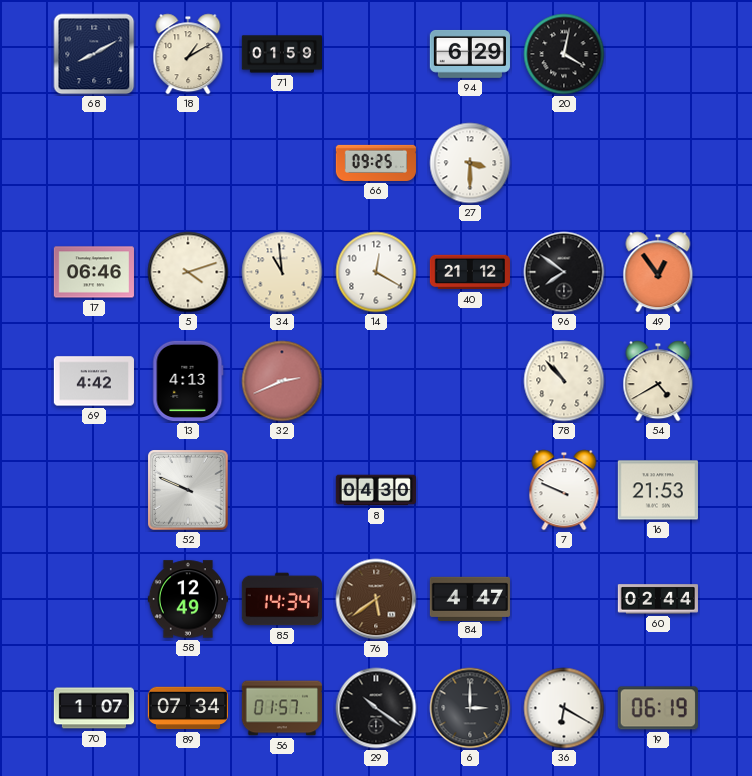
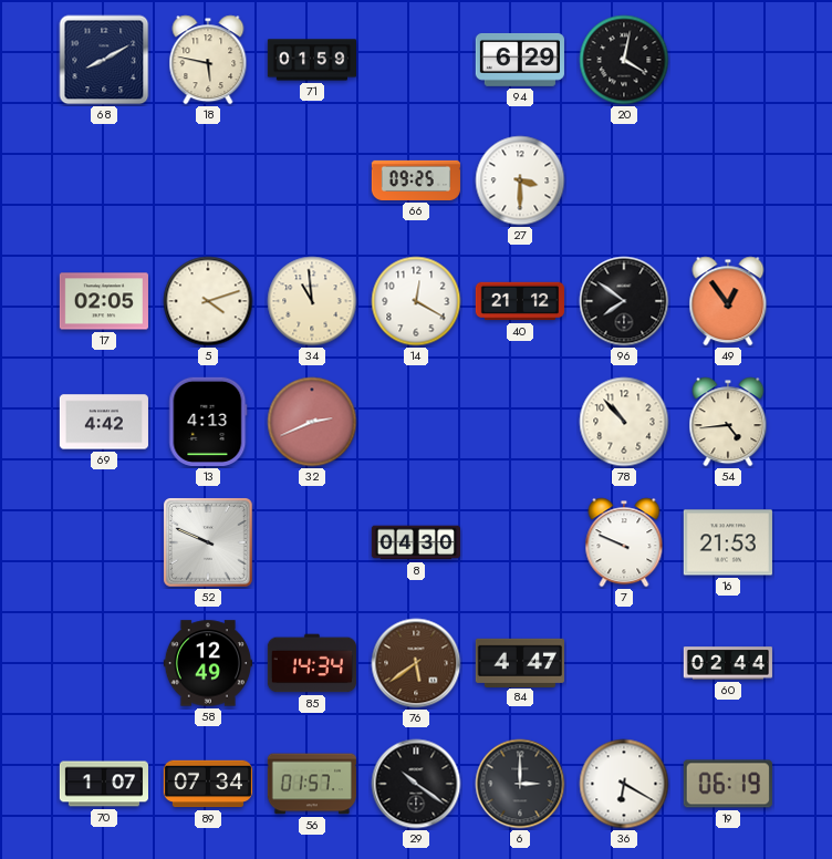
18: 1:10 -> 5:47 (208, 60)
17: 06:46 -> 02:05 (104, 301)
54: 4:40 -> 4:44 (728, 422)
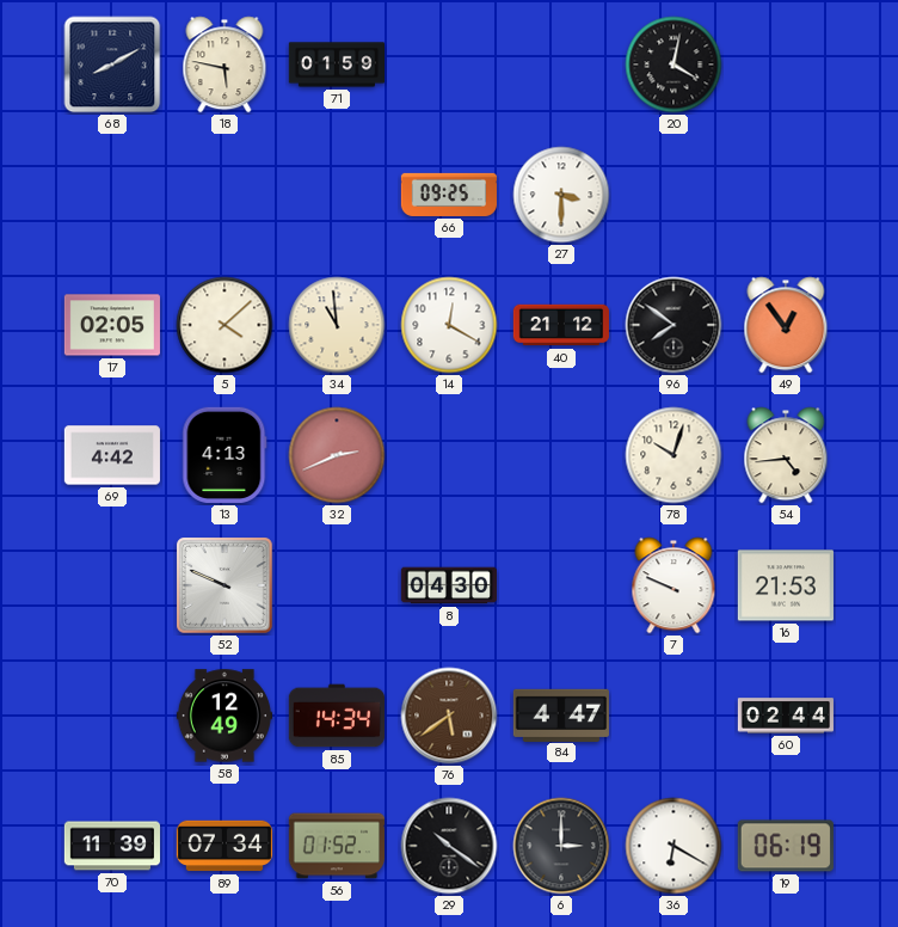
94: 6:29 -> none (520, 60)
5: 4:12 -> 4:08 (224, 325)
78: 10:53 -> 10:03 (673, 455)
70: 1:07 -> 11:39 (111, 846)
56: 01:57 -> 01:52 (336, 846)
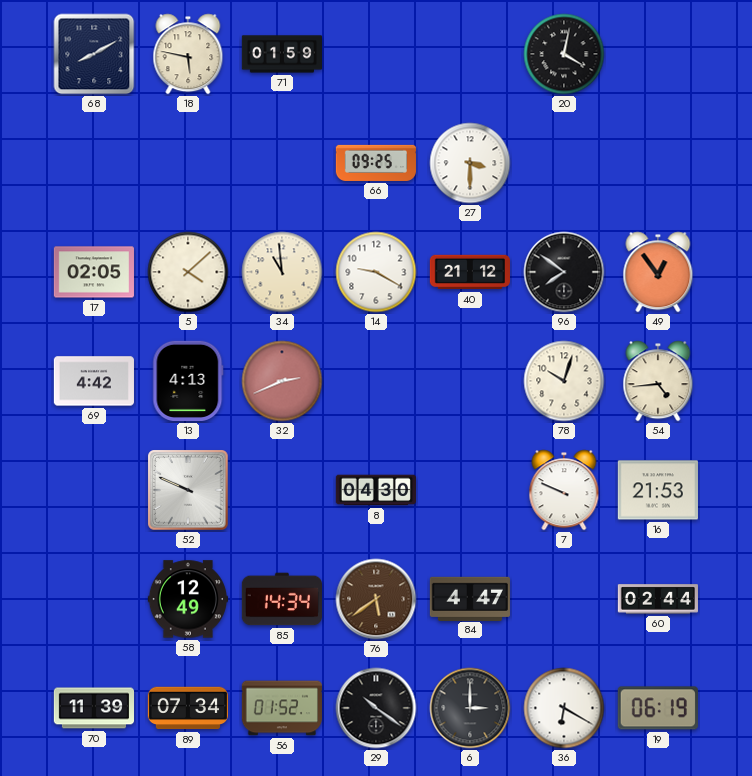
14: 12:20 -> 9:20 (376, 272)
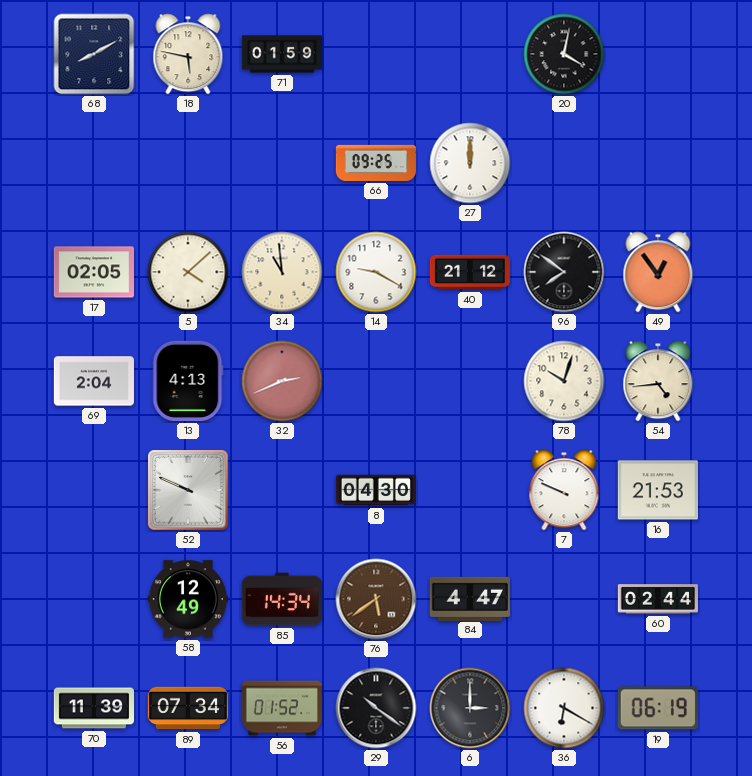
27: 3:30 -> 12:00 (470, 163)
69: 4:42 -> 2:04 (94, 381)
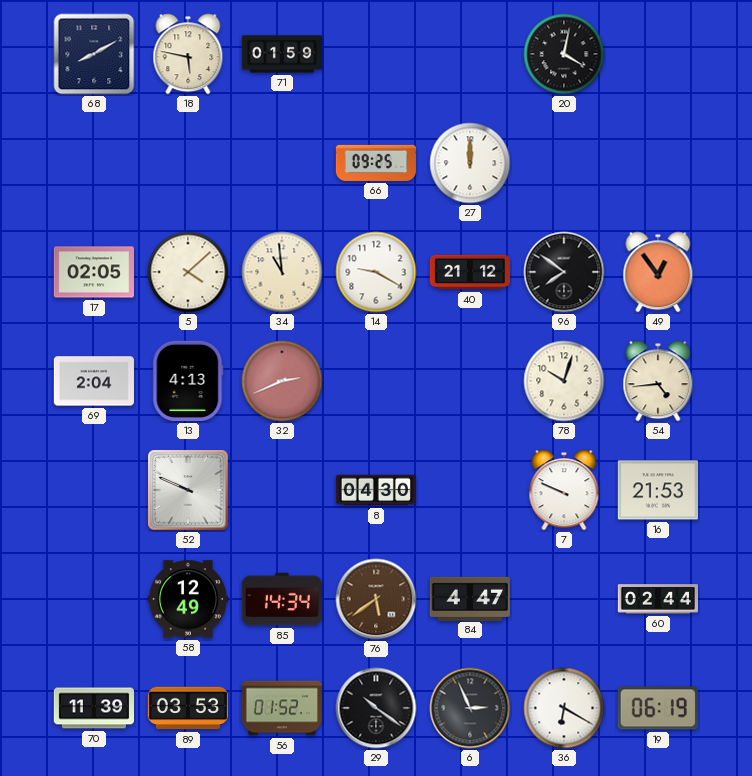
89: 07:34 -> 03:53 (188, 708)
6: 3:00 -> 2:56 (470, 708)
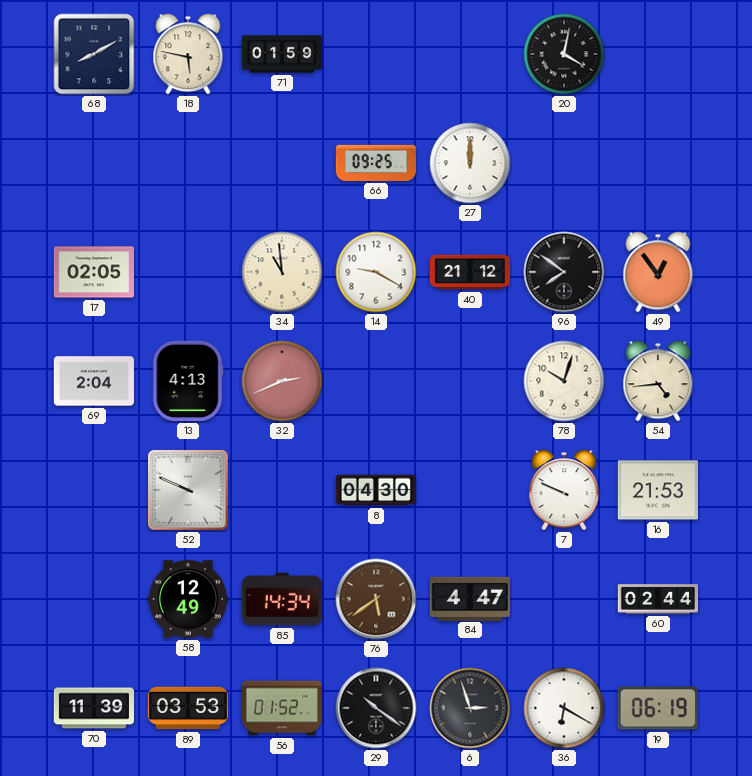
5: 4:08 -> none (188, 272)
6: 2:56 -> 2:57 (470, 708)
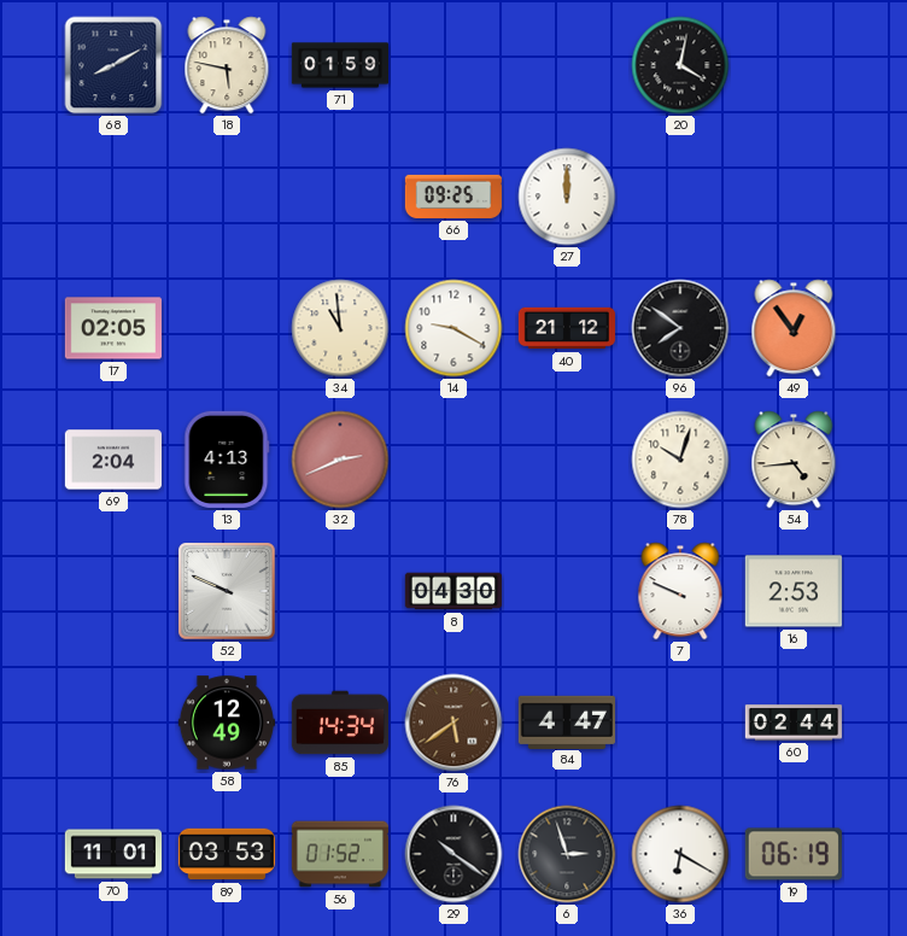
16: 21:53 -> 2:53 (794, 591)
70: 11:39 -> 11:01 (112, 854)
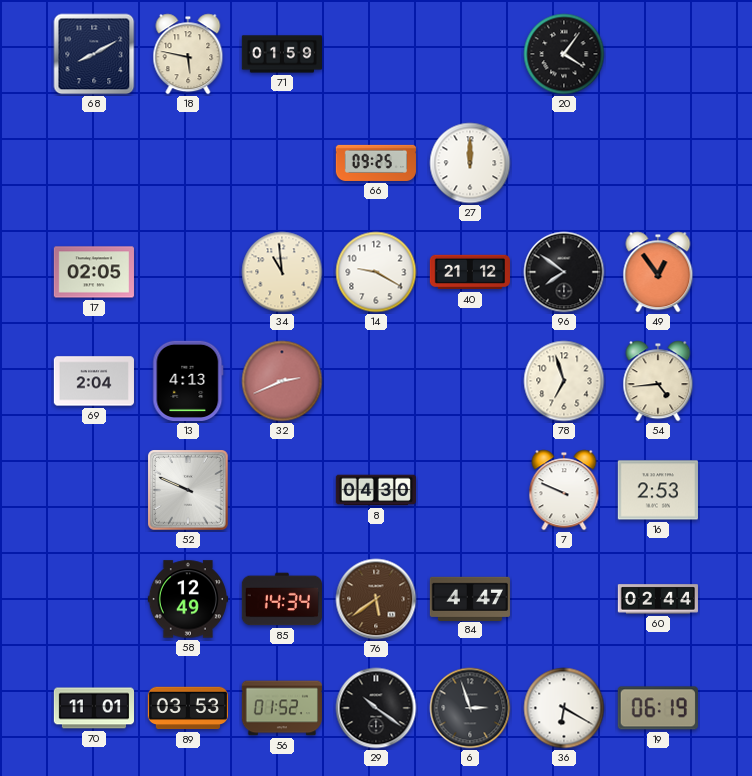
20: 4:02 -> 4:06 (564, 54)
78: 10:03 -> 6:57 (564, 381)
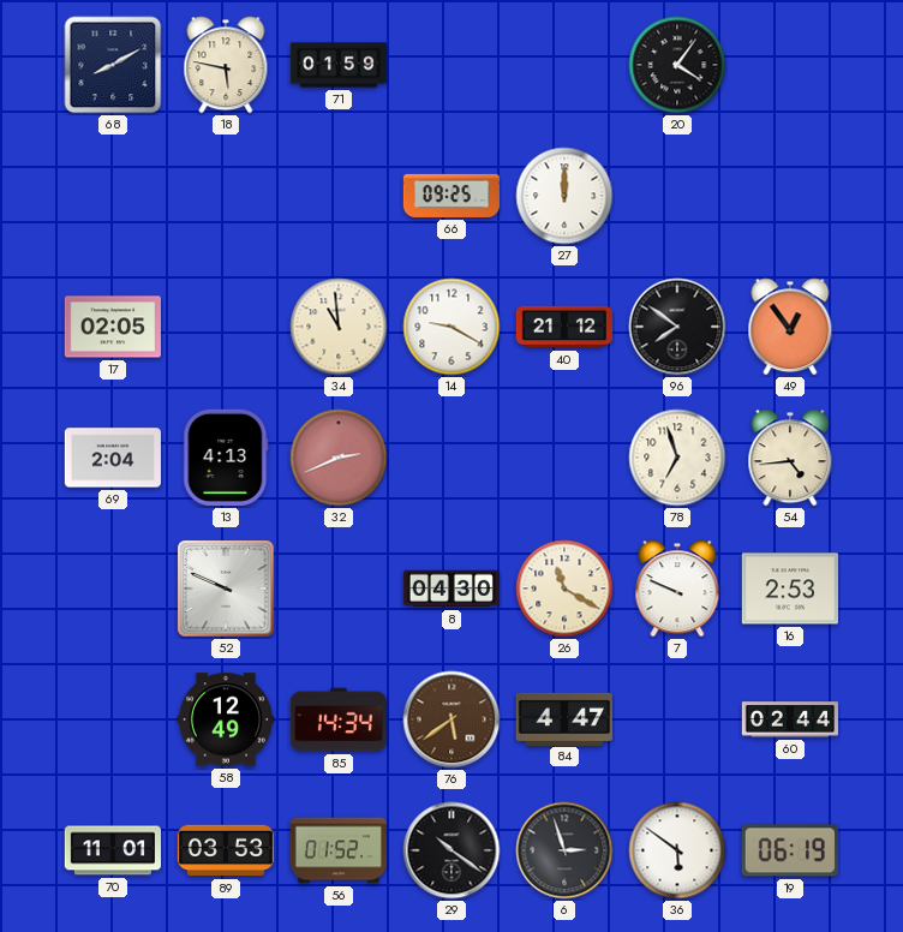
26: none -> 11:20 (564, 589)
36: 6:20 -> 5:51 (677, 850)
